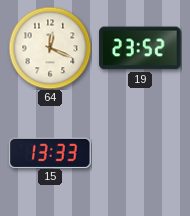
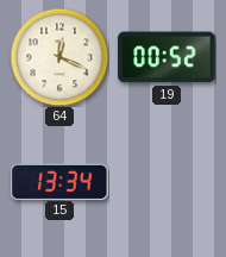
19: 23:52 -> 00:52 (167, 57)
15: 13:33 -> 13:34 (59, 181)
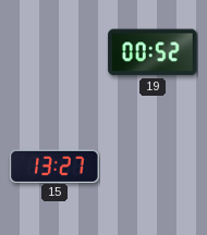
64: 12:19 -> none (59, 57)
15: 13:34 -> 13:27 (54, 165)
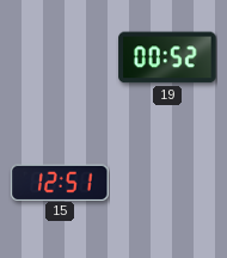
15: 13:27 -> 12:51 (60, 182)
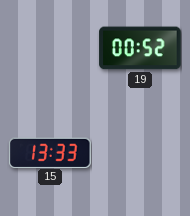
15: 12:51 -> 13:33 (50, 152)
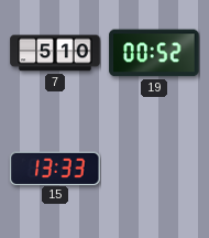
7: none -> 5:10 (55, 53)
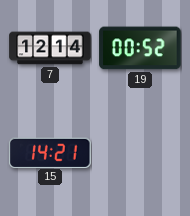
7: 5:10 -> 12:14 (50, 48)
15: 13:33 -> 14:21 (50, 152)
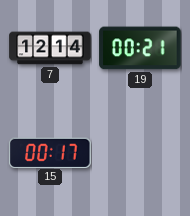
19: 00:52 -> 00:21 (140, 48)
15: 14:21 -> 00:17 (50, 152)
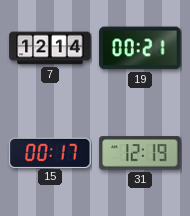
31: none -> 12:19 (140, 153)
